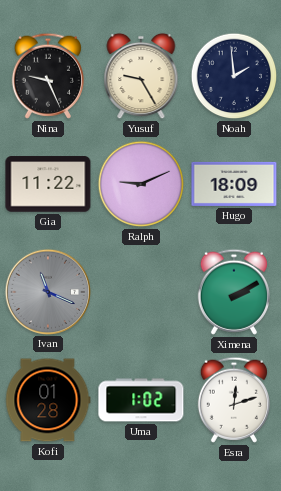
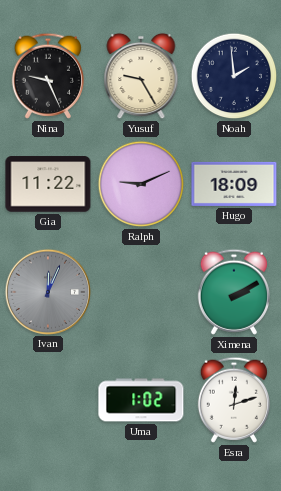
Ivan: 11:19 -> 12:04 (47, 291)
Kofi: 01:28 -> none (48, 400)
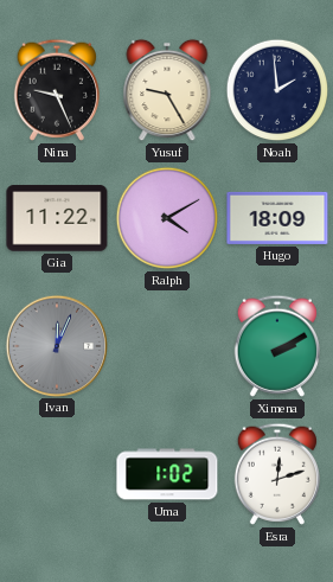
Ralph: 9:11 -> 4:10 (167, 218)
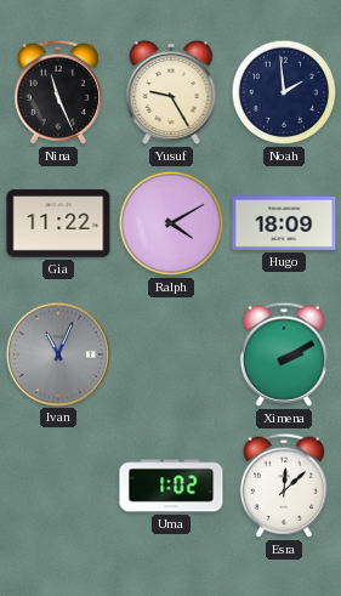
Nina: 9:26 -> 11:26 (58, 92)
Ivan: 12:04 -> 11:04 (57, 353)
Esra: 12:12 -> 12:08 (284, 486)
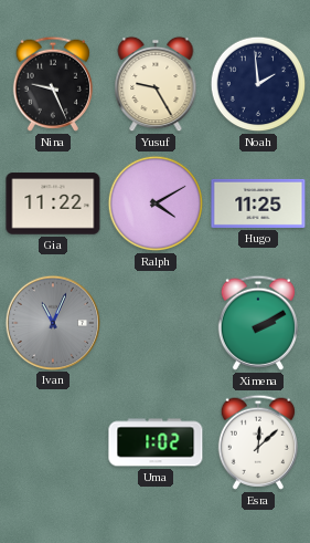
Nina: 11:26 -> 9:26 (53, 84)
Hugo: 18:09 -> 11:25 (258, 203)
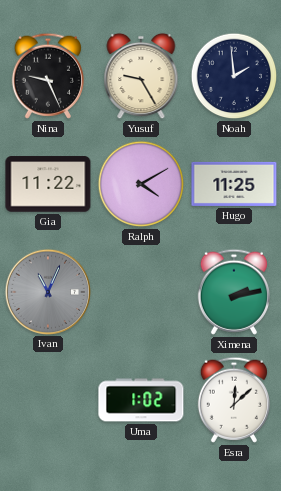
Ximena: 2:10 -> 2:13 (234, 292)
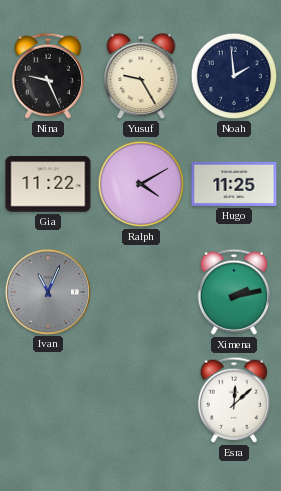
Uma: 1:02 -> none (141, 400)
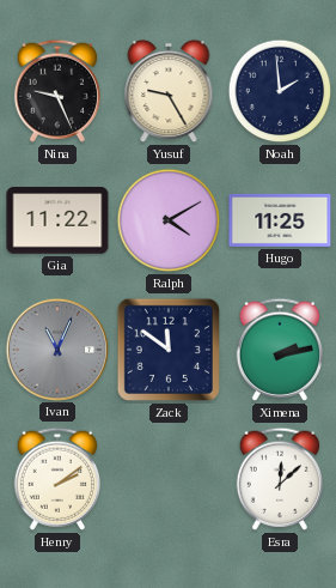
Zack: none -> 11:51 (169, 350)
Henry: none -> 2:09 (57, 479)
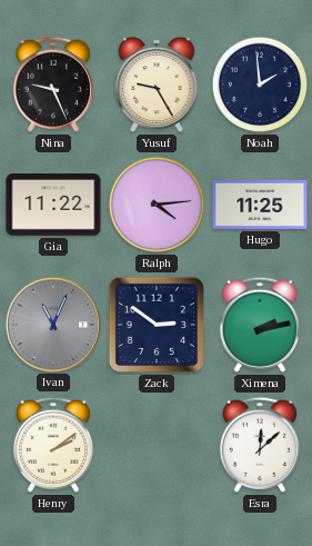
Ralph: 4:10 -> 4:14 (157, 205)
Zack: 11:51 -> 2:51 (157, 325)
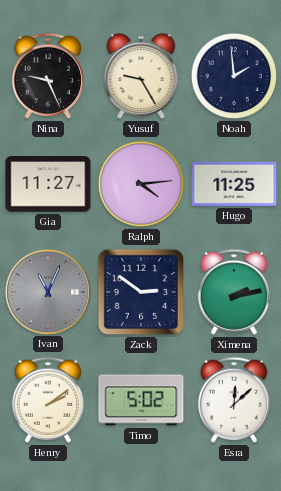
Gia: 11:22 -> 11:27 (48, 184)
Timo: none -> 5:02 (141, 400)
